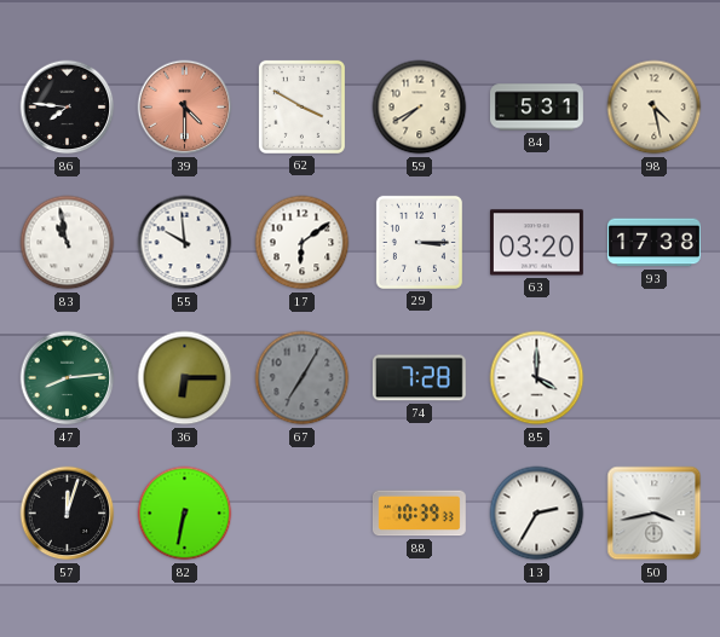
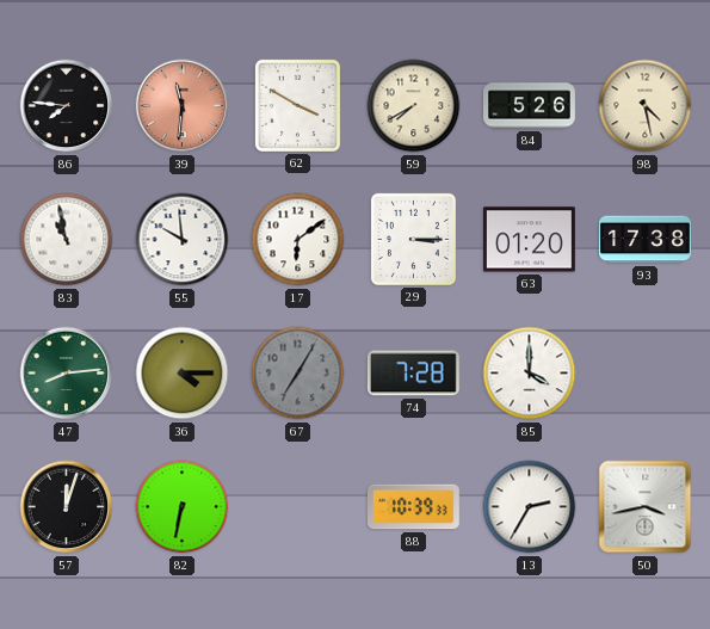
39: 4:30 -> 11:31 (183, 106)
84: 5:31 -> 5:26 (530, 106)
63: 03:20 -> 01:20 (529, 240)
36: 6:15 -> 4:15 (183, 374)
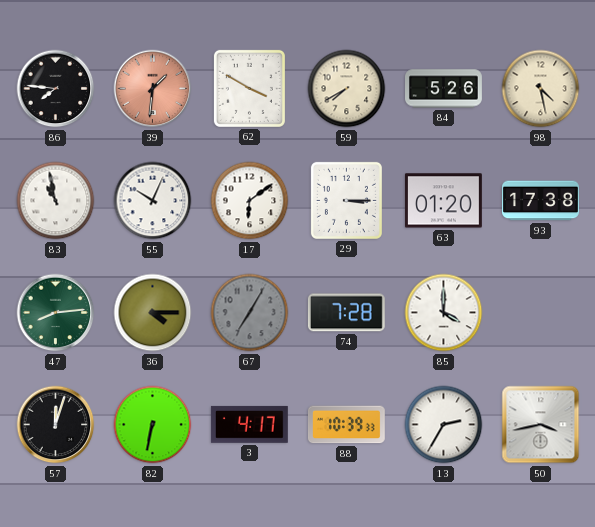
39: 11:31 -> 1:31 (153, 89)
55: 9:59 -> 10:04 (153, 201)
3: none -> 4:17 (249, 424)
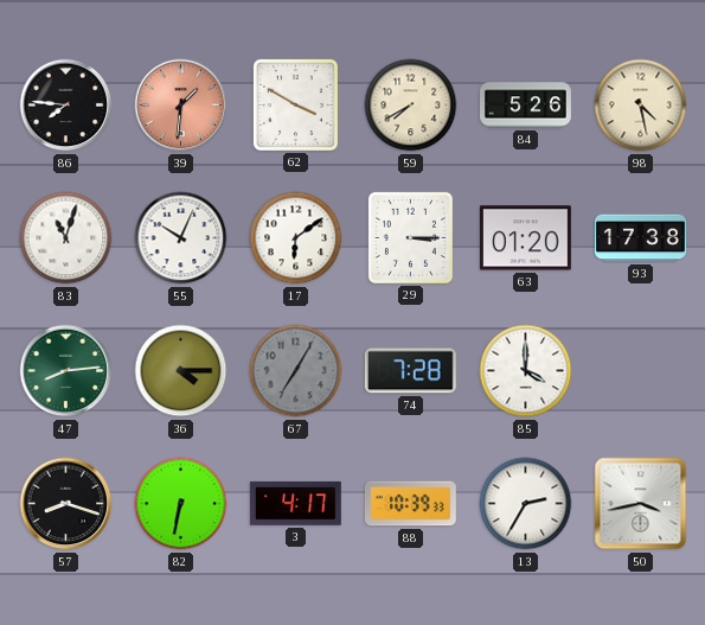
83: 10:58 -> 11:03 (66, 238)
57: 12:03 -> 8:18 (66, 504)
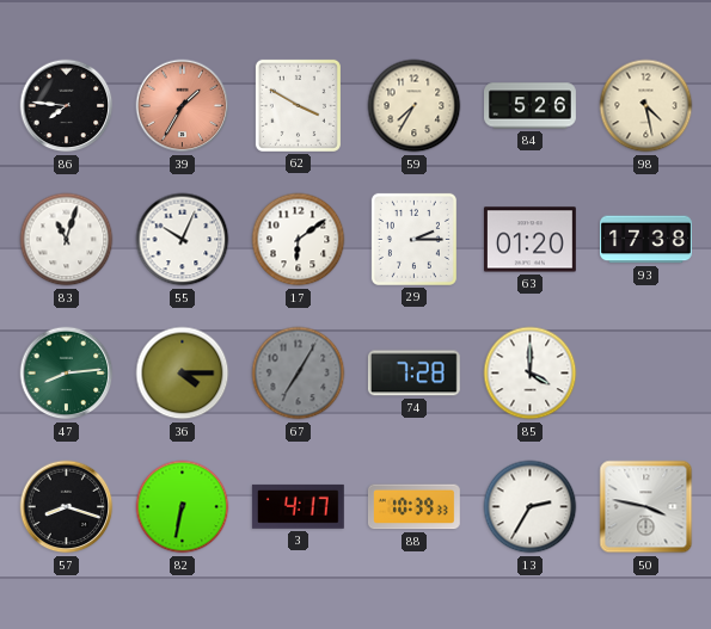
39: 1:31 -> 1:35 (183, 106)
59: 7:40 -> 7:35 (415, 106)
29: 3:15 -> 2:15 (413, 239)
50: 3:43 -> 3:47 (646, 507)
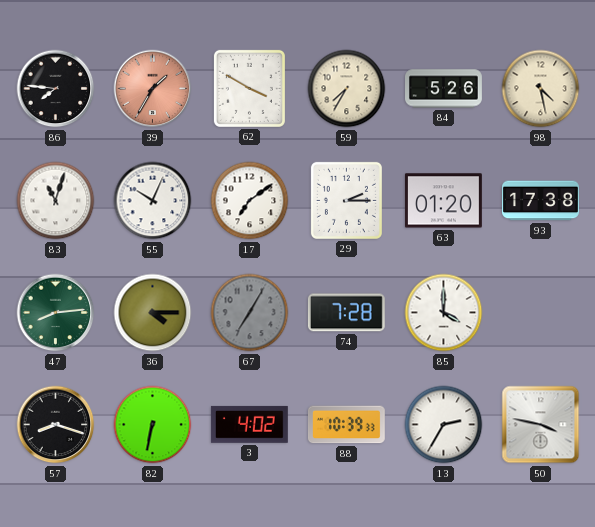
17: 6:09 -> 7:09 (250, 201)
3: 4:17 -> 4:02 (249, 424)
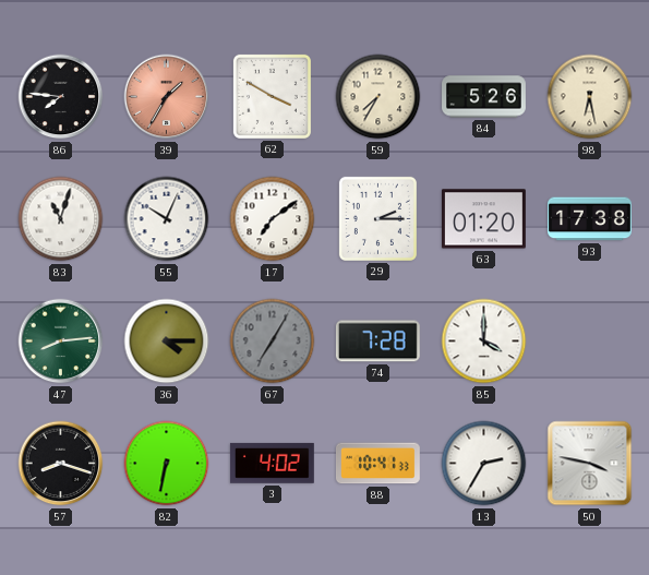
98: 4:28 -> 6:28 (590, 97)
88: 10:39 -> 10:41 (377, 464)
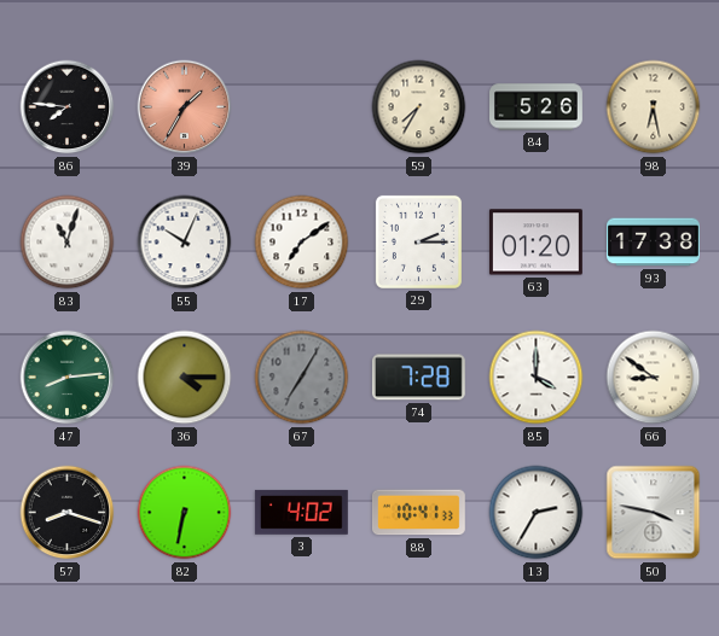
62: 3:50 -> none (272, 96)
66: none -> 8:51 (654, 378)
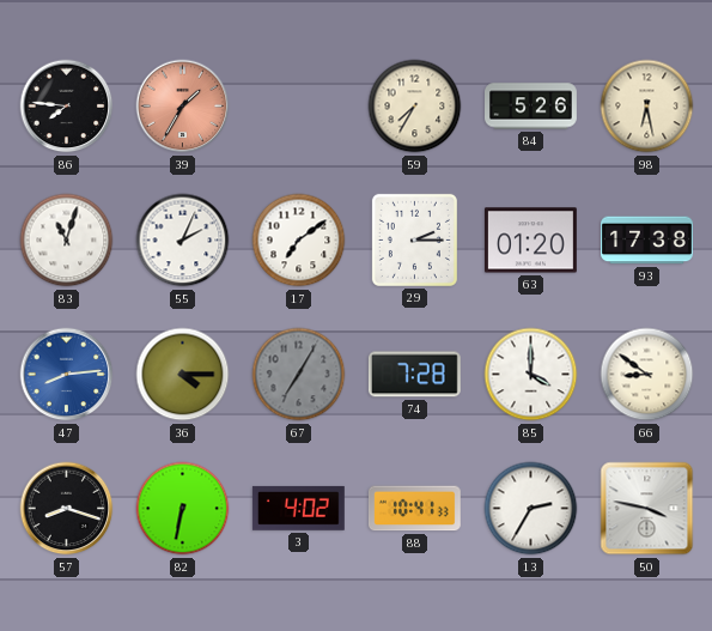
55: 10:04 -> 2:04 (183, 241)
47 dial: green -> blue (67, 375)
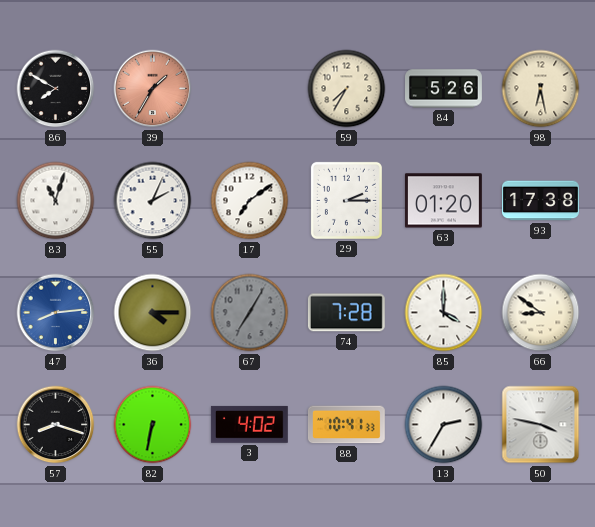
86: 7:46 -> 7:50 (56, 89)
